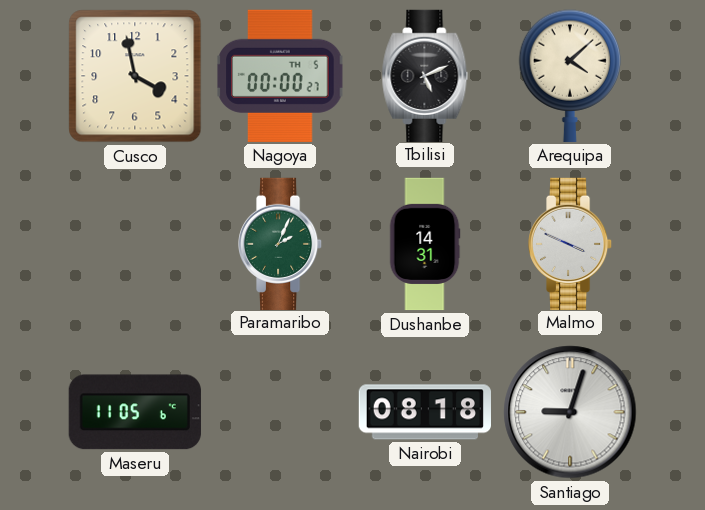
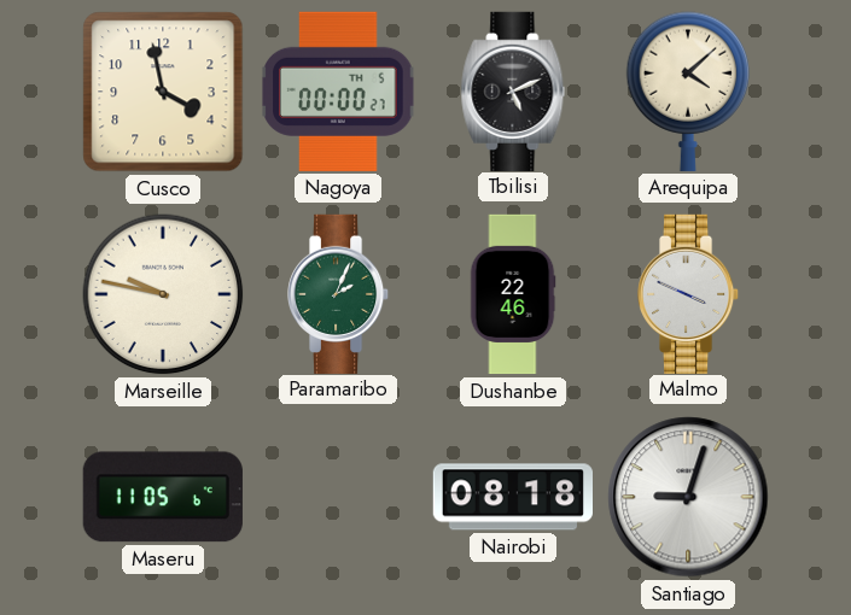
Marseille: none -> 9:47 (163, 294)
Dushanbe: 14:31 -> 22:46 (513, 294)
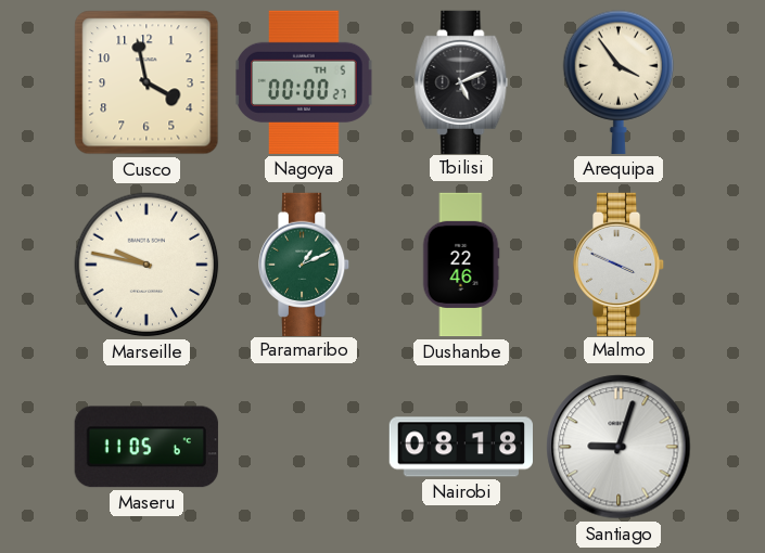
Arequipa: 4:08 -> 3:54 (619, 82)
Paramaribo: 2:04 -> 1:11 (305, 263)
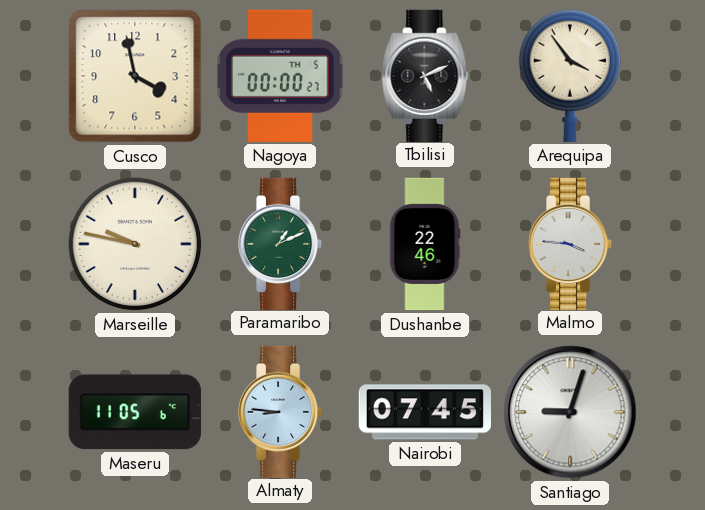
Malmo: 3:49 -> 3:46 (571, 243)
Almaty: none -> 8:46 (281, 411)
Nairobi: 08:18 -> 07:45 (424, 412)
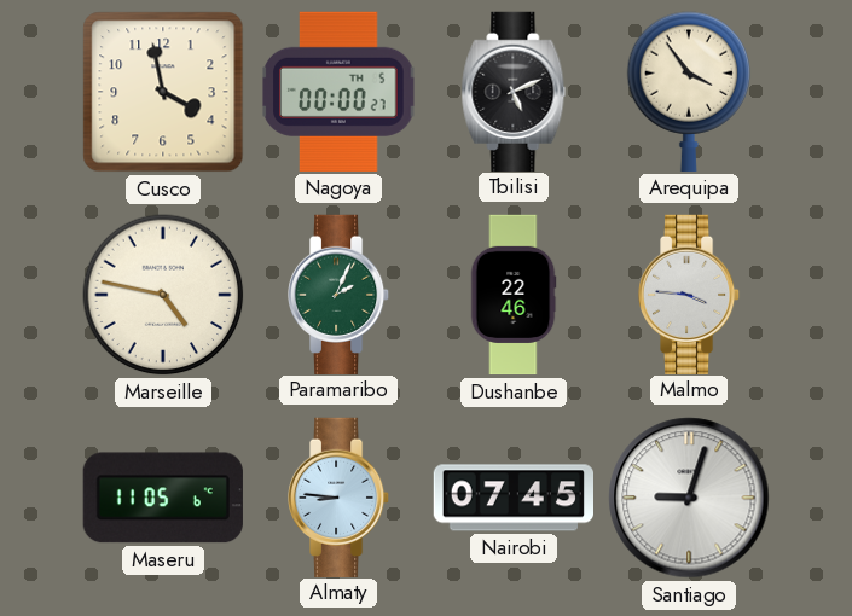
Marseille: 9:47 -> 4:47 (163, 295)
Paramaribo: 1:11 -> 2:04 (340, 294)
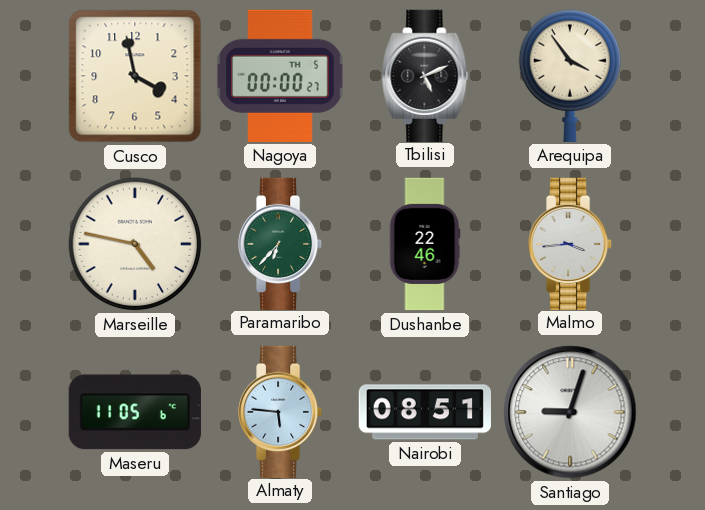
Paramaribo: 2:04 -> 6:37 (281, 243)
Malmo: 3:46 -> 3:44 (571, 243)
Almaty: 8:46 -> 5:46 (281, 411)
Nairobi: 07:45 -> 08:51 (424, 412)
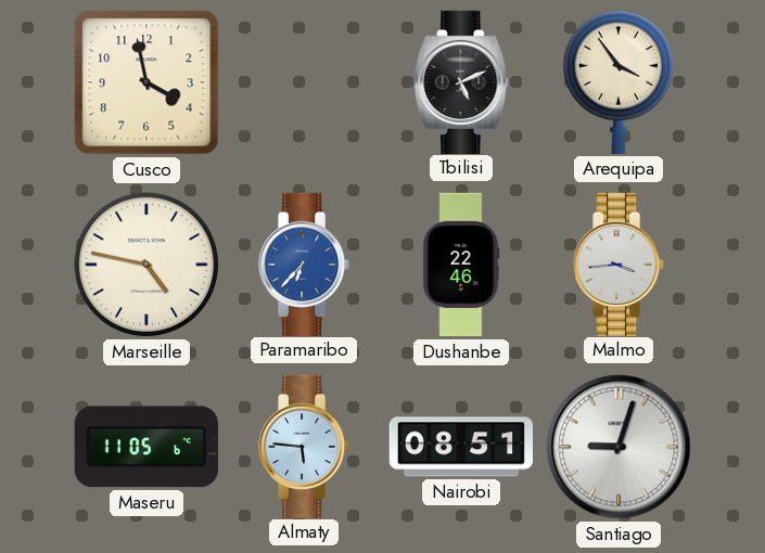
Nagoya: 00:00 -> none (280, 76)
Paramaribo dial: green -> blue (305, 263)
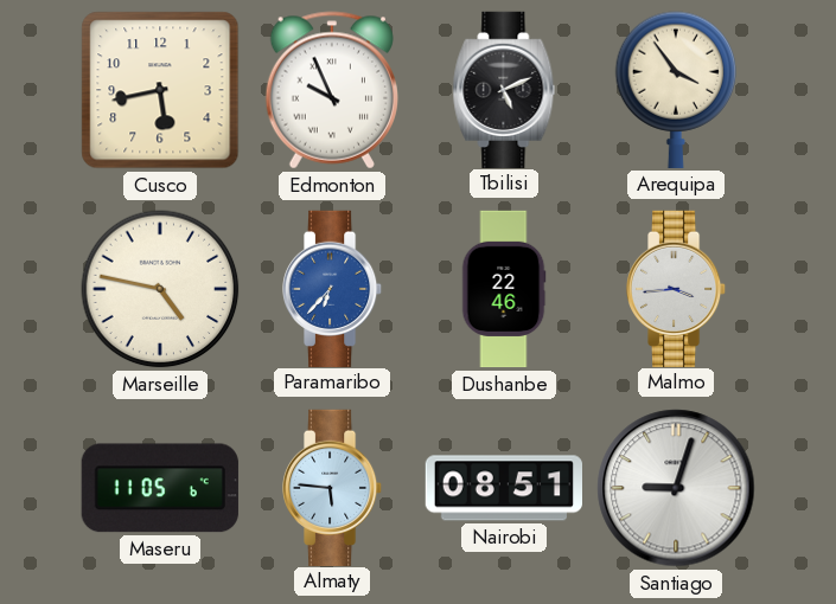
Cusco: 3:58 -> 5:43 (160, 90)
Edmonton: none -> 9:56 (332, 90)
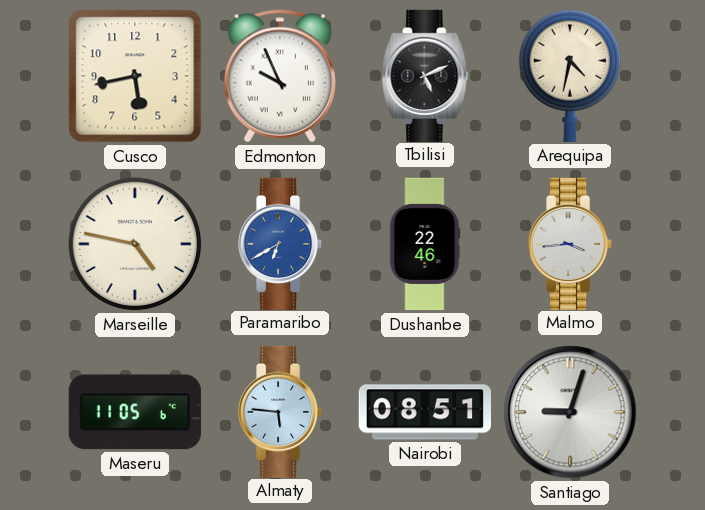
Arequipa: 3:54 -> 4:32 (570, 76)
Paramaribo: 6:37 -> 6:40 (281, 243)
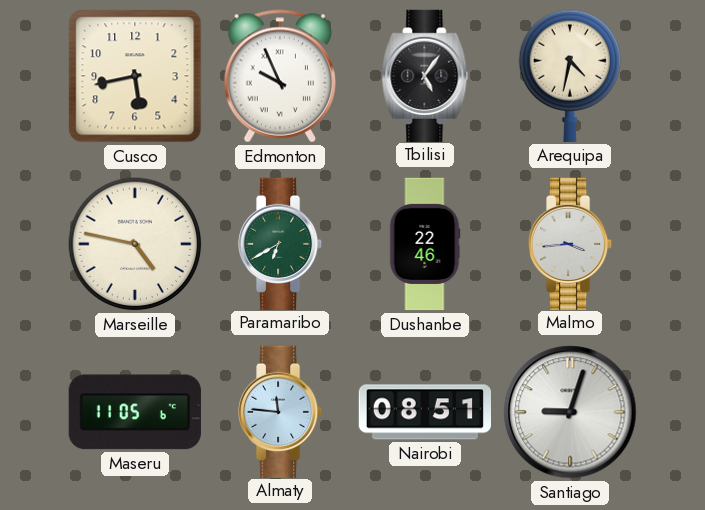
Tbilisi: 5:11 -> 5:06 (425, 75)
Paramaribo dial: blue -> green (281, 243)
Almaty: 5:46 -> 11:46 (281, 411)
